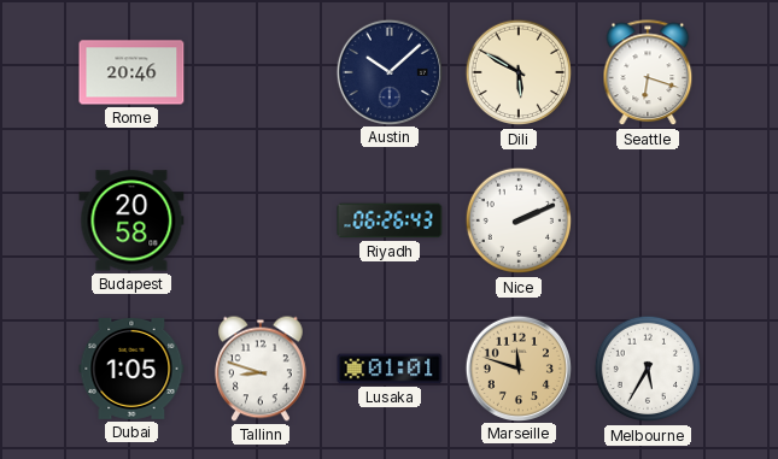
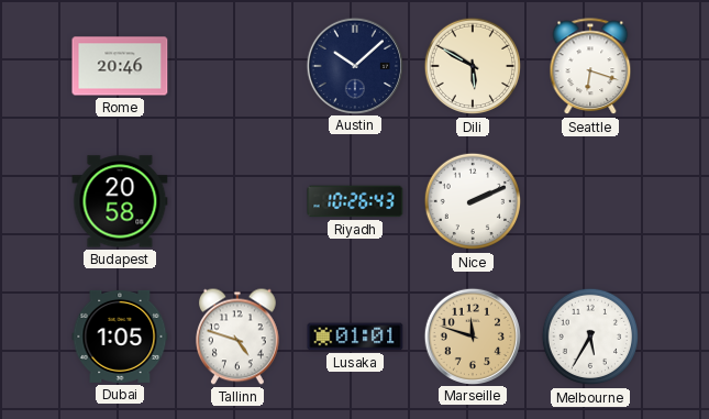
Riyadh: 06:26 -> 10:26 (355, 201)
Tallinn: 8:48 -> 4:48 (239, 337)
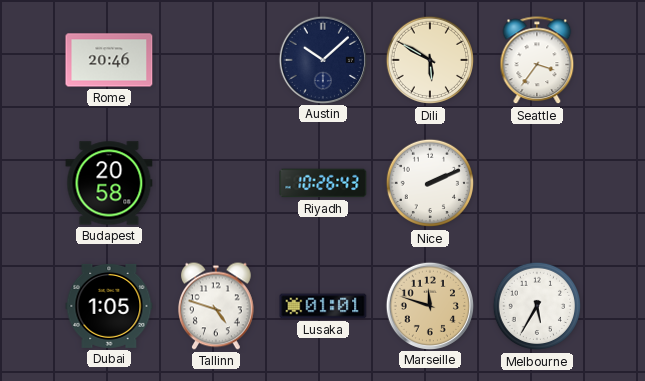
Seattle: 6:18 -> 3:36 (537, 61)
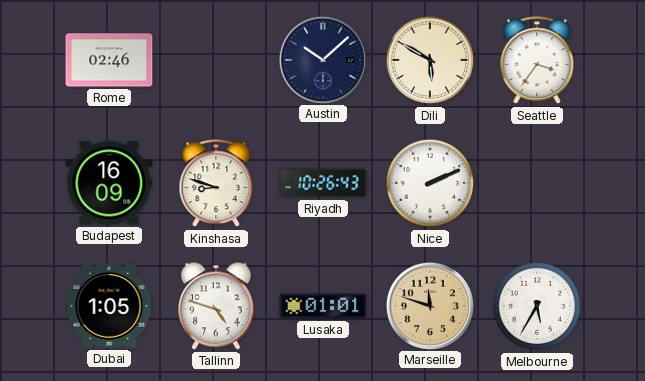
Rome: 20:46 -> 02:46 (109, 60)
Budapest: 20:58 -> 16:09 (109, 183)
Kinshasa: none -> 8:48 (216, 184)
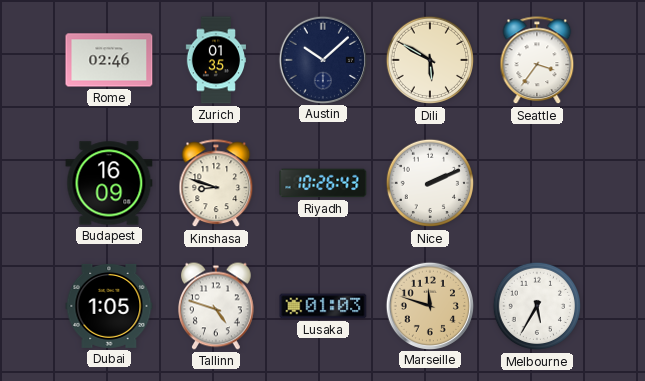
Zurich: none -> 01:35 (215, 60)
Lusaka: 01:01 -> 01:03 (323, 306)
